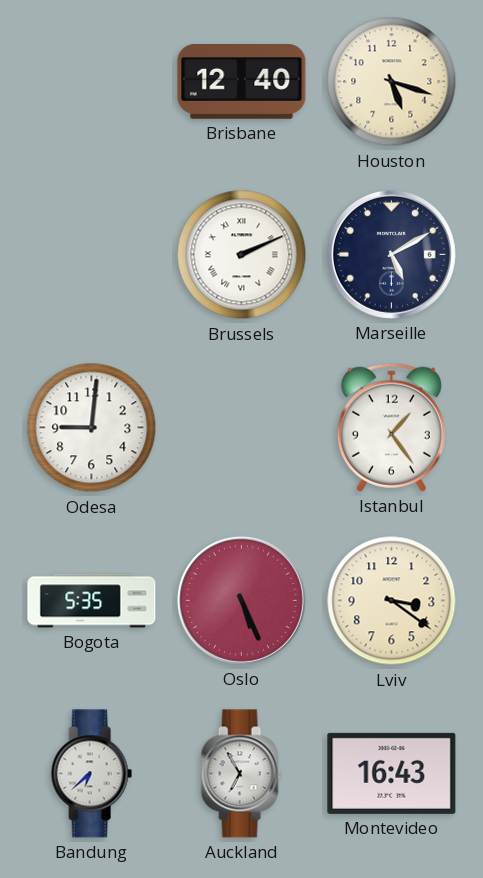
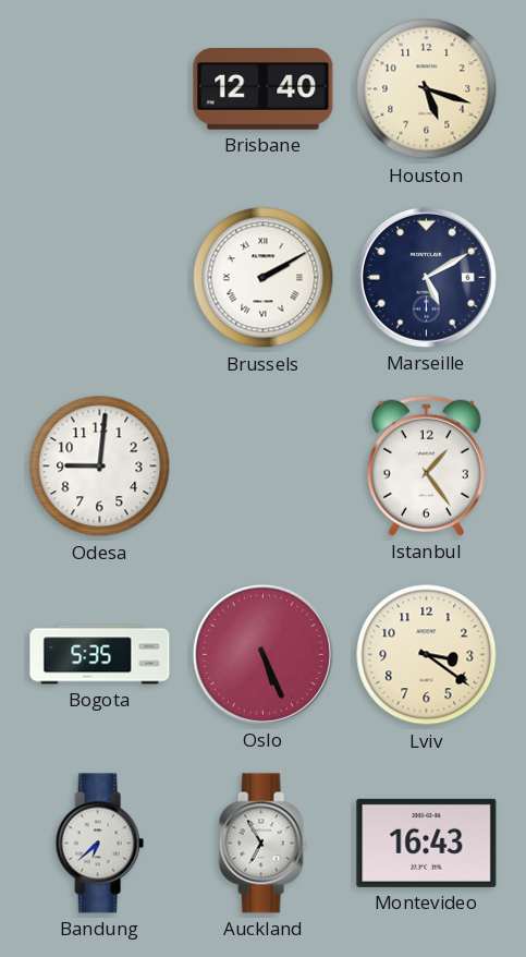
Brussels: 2:11 -> 2:10 (264, 278)
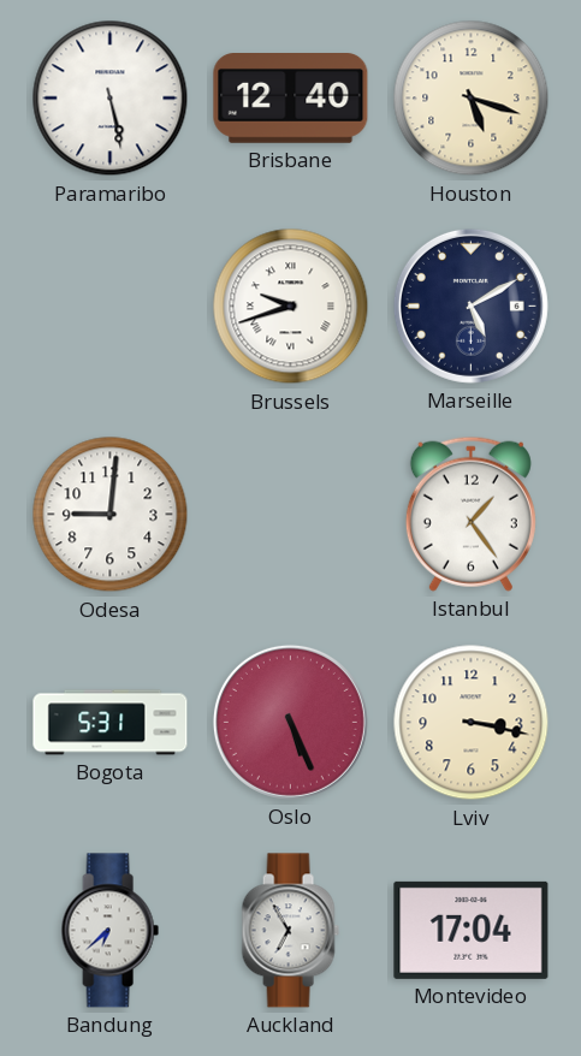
Paramaribo: none -> 5:28 (111, 99)
Brussels: 2:10 -> 9:42 (291, 307)
Bogota: 5:35 -> 5:31 (111, 723)
Lviv: 3:21 -> 3:17 (472, 723)
Montevideo: 16:43 -> 17:04 (472, 930)
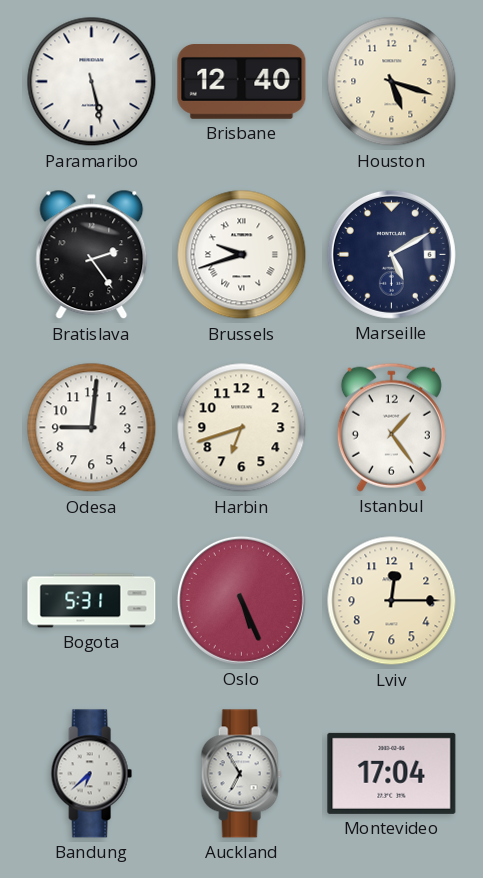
Bratislava: none -> 2:24 (92, 255)
Harbin: none -> 6:42 (242, 428)
Lviv: 3:17 -> 12:15 (392, 601)
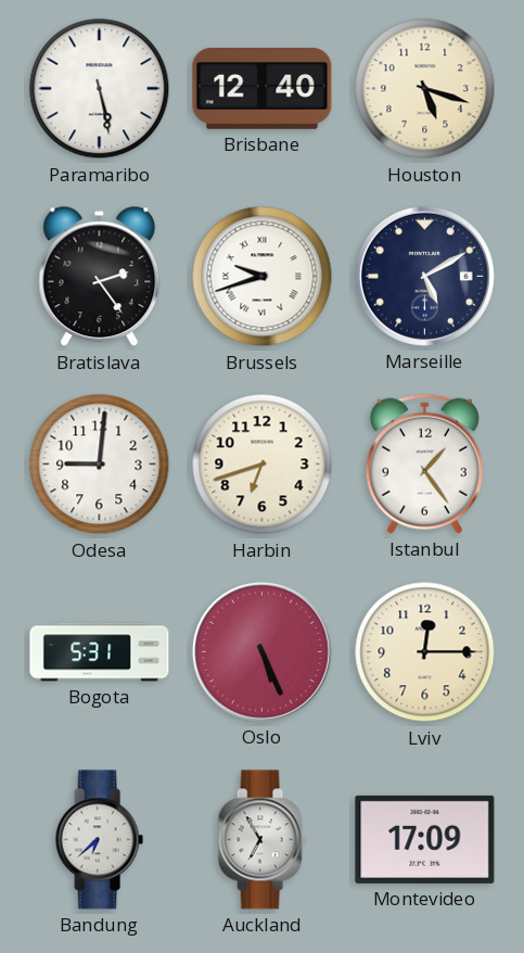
Montevideo: 17:04 -> 17:09 (425, 839)
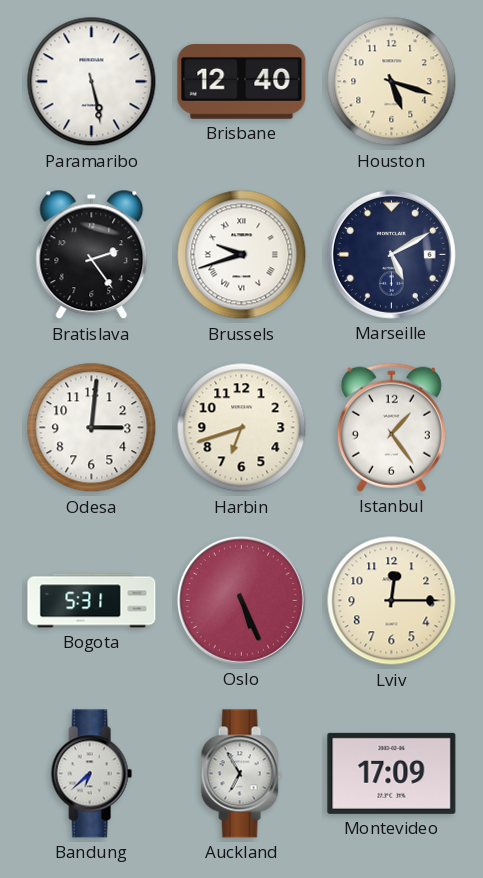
Odesa: 9:01 -> 3:01 (92, 428)
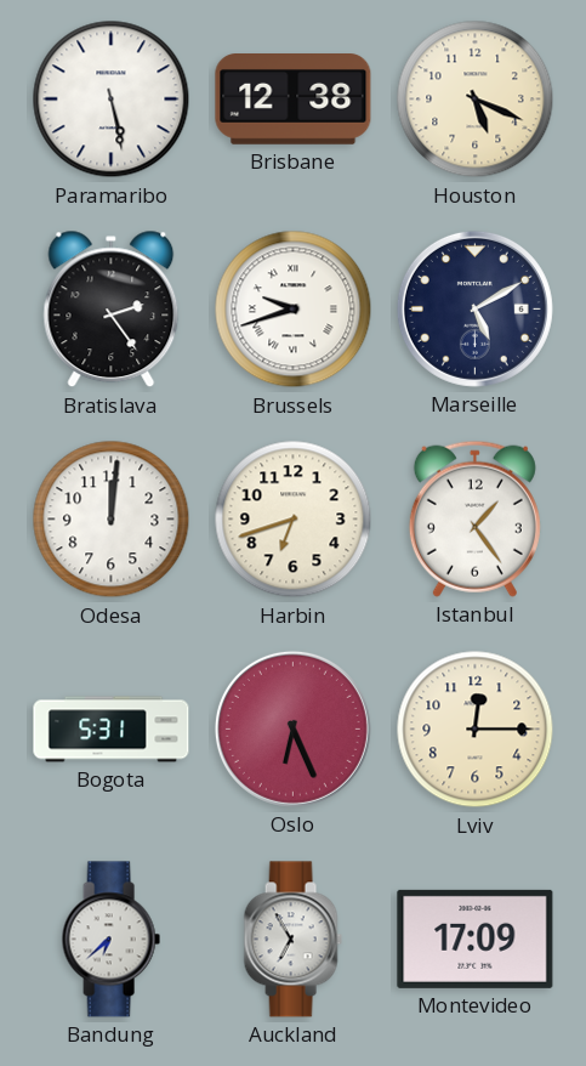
Brisbane: 12:40 -> 12:38 (294, 100)
Houston: 5:18 -> 5:19 (476, 100)
Odesa: 3:01 -> 12:01 (112, 520)
Oslo: 5:26 -> 6:26 (292, 728)
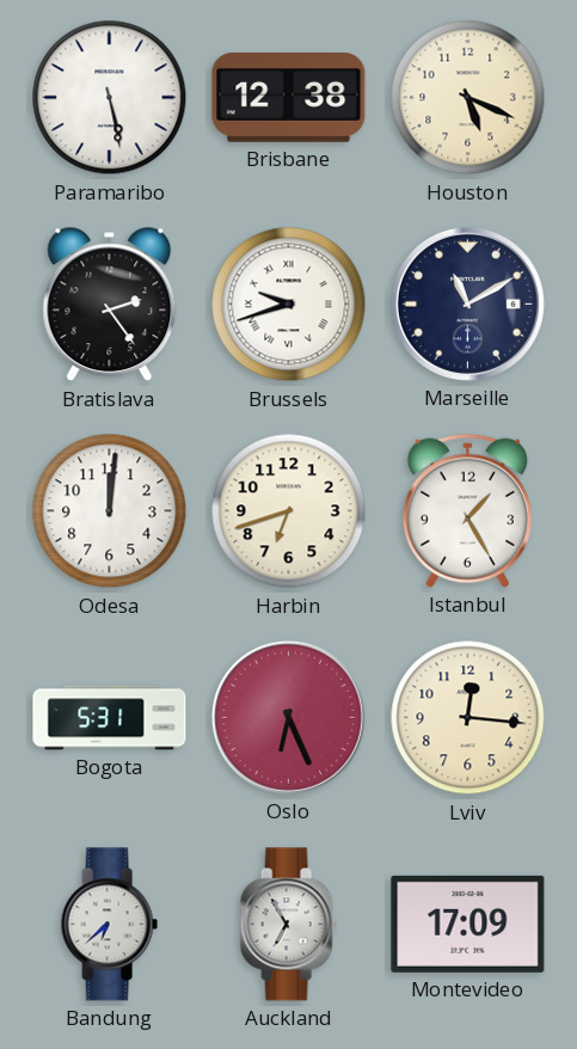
Marseille: 5:10 -> 11:10 (467, 303)
Istanbul: 1:24 -> 1:25 (467, 510)
Lviv: 12:15 -> 12:16 (468, 718)
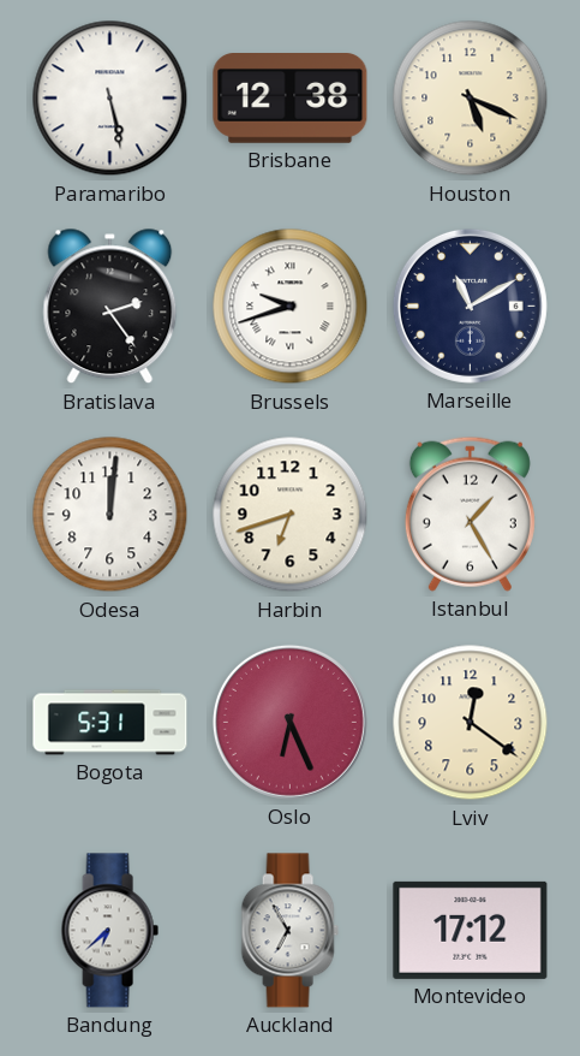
Lviv: 12:16 -> 12:21 (471, 723)
Montevideo: 17:09 -> 17:12 (471, 930)
